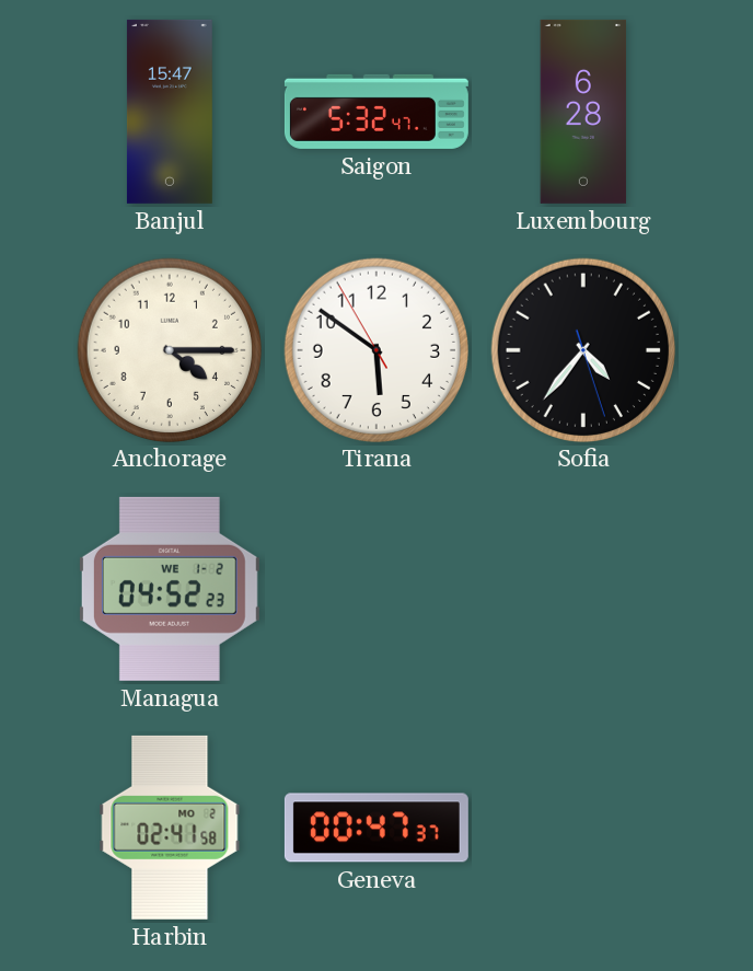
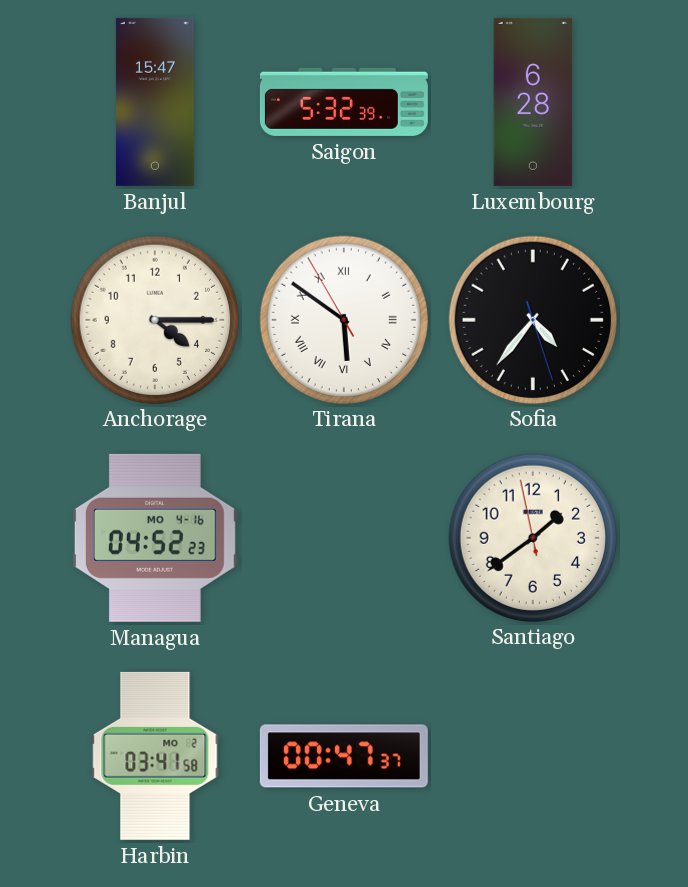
Saigon: 5:32:47 -> 5:32:39 (344, 102)
Tirana numerals: Arabic -> Roman (343, 319)
Managua date: WE 1-2 -> MO 4-16 (155, 538)
Santiago: none -> 1:38 (532, 537)
Harbin: 02:41 -> 03:41 (155, 756)
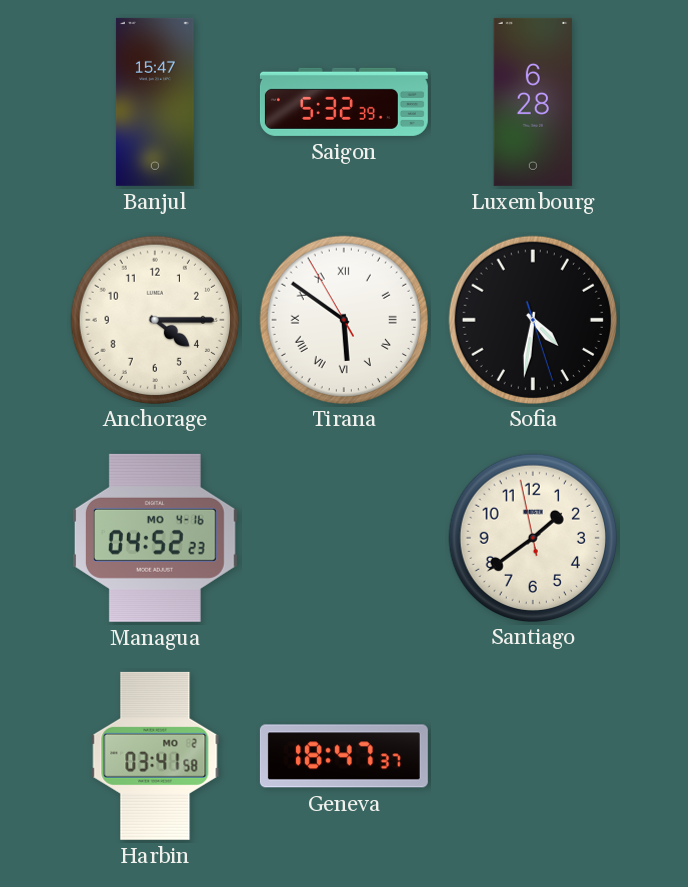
Sofia: 4:36 -> 4:31 (532, 319)
Geneva: 00:47 -> 18:47 (344, 756)
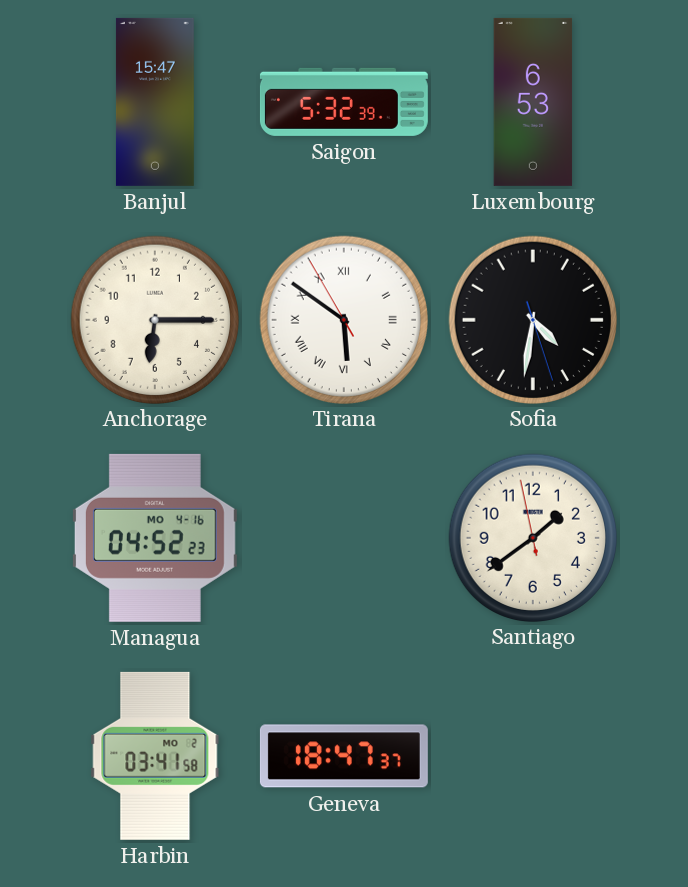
Luxembourg: 6:28 -> 6:53 (533, 102)
Anchorage: 4:15 -> 6:15 (154, 319)
